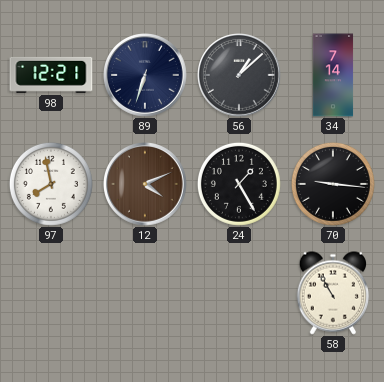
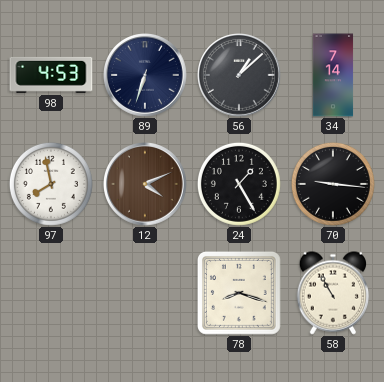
98: 12:21 -> 4:53 (51, 75)
78: none -> 8:18 (239, 293)
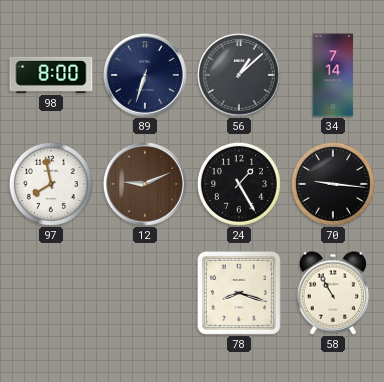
98: 4:53 -> 8:00 (51, 75)
12: 4:11 -> 9:11 (146, 185)
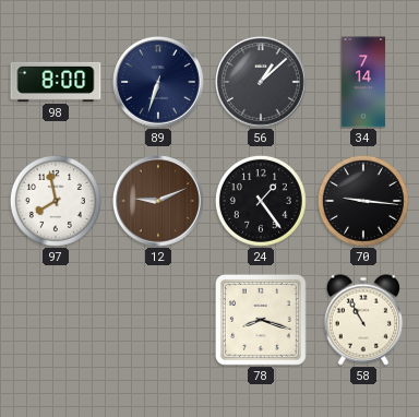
24: 1:25 -> 1:24 (261, 201)
